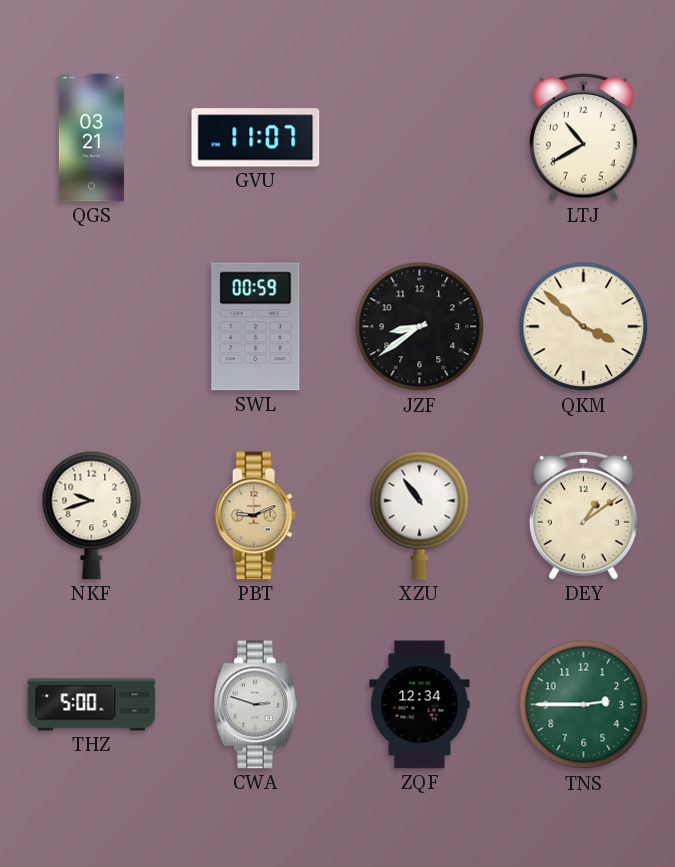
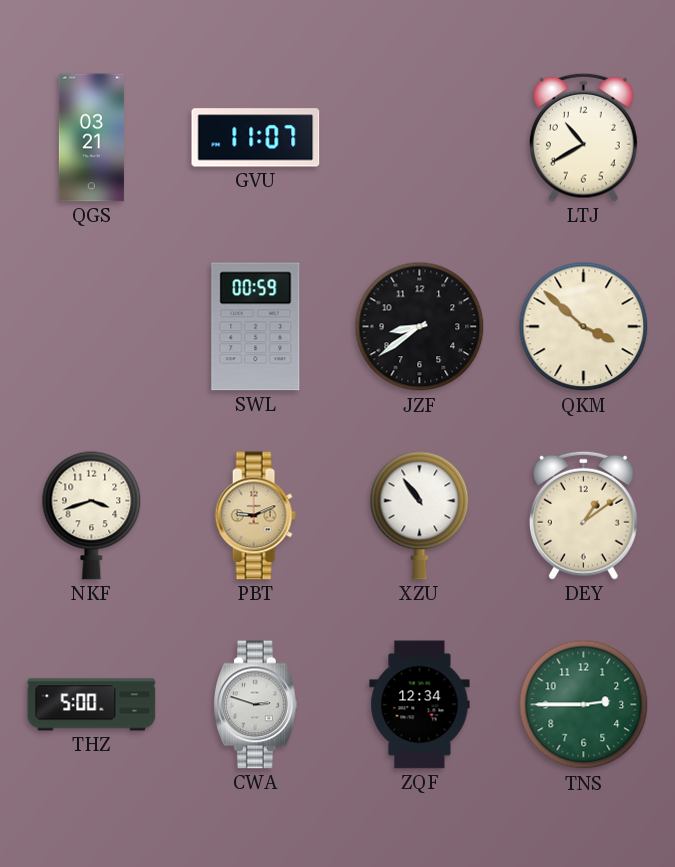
NKF: 9:42 -> 3:42 (92, 515)
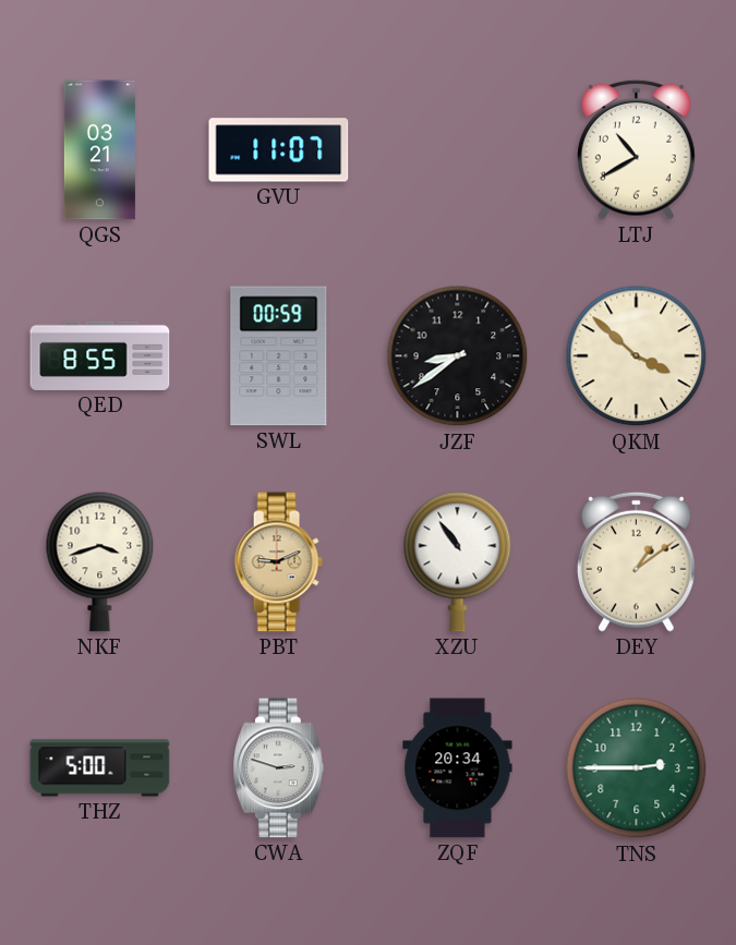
QED: none -> 8:55 (100, 355)
ZQF: 12:34 -> 20:34 (458, 768)
